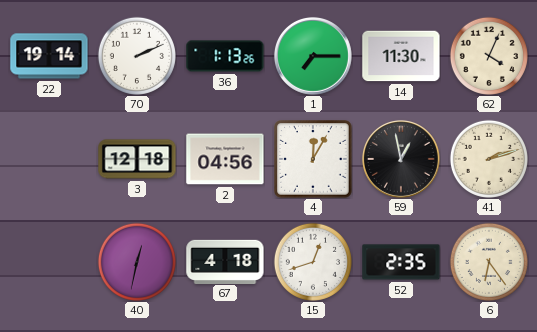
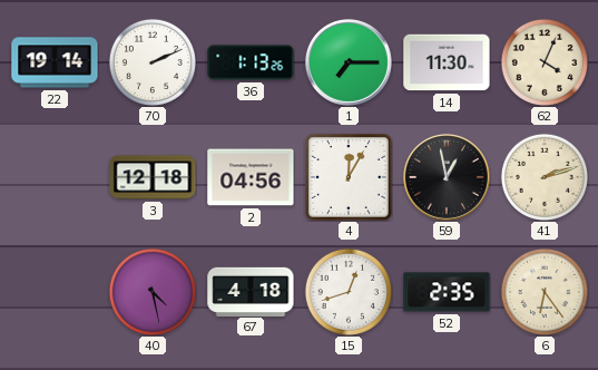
40: 12:32 -> 4:28 (153, 292)
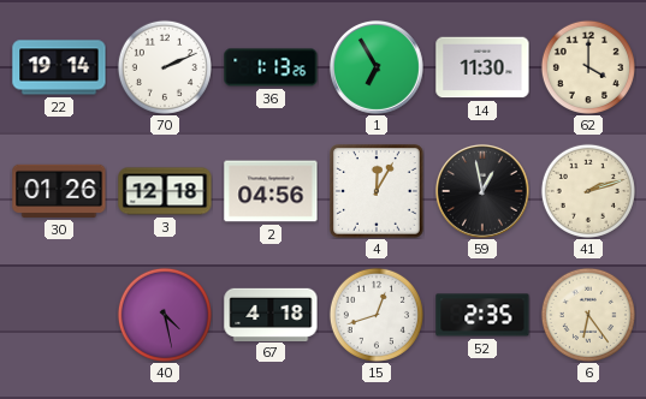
1: 7:15 -> 6:55 (377, 67)
62: 4:04 -> 4:00 (588, 67)
30: none -> 01:26 (59, 191)
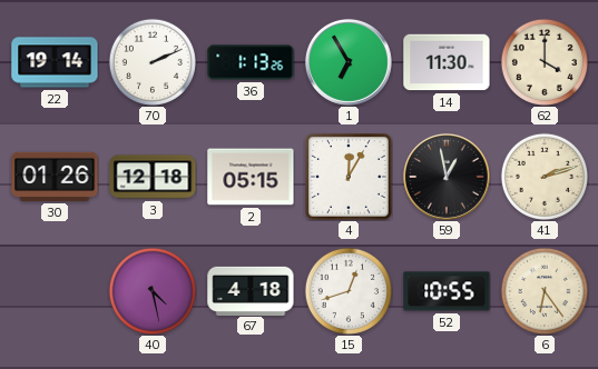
2: 04:56 -> 05:15 (251, 177)
52: 2:35 -> 10:55 (447, 291)
